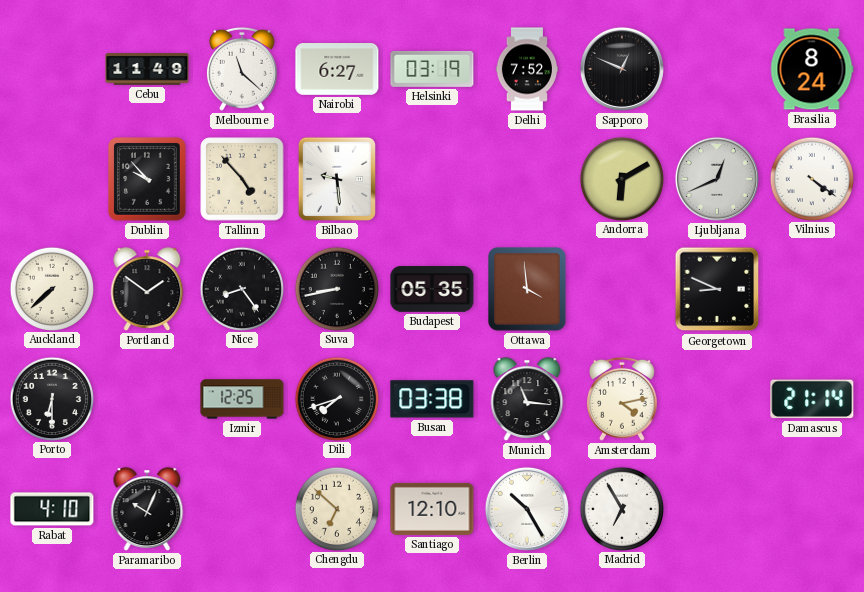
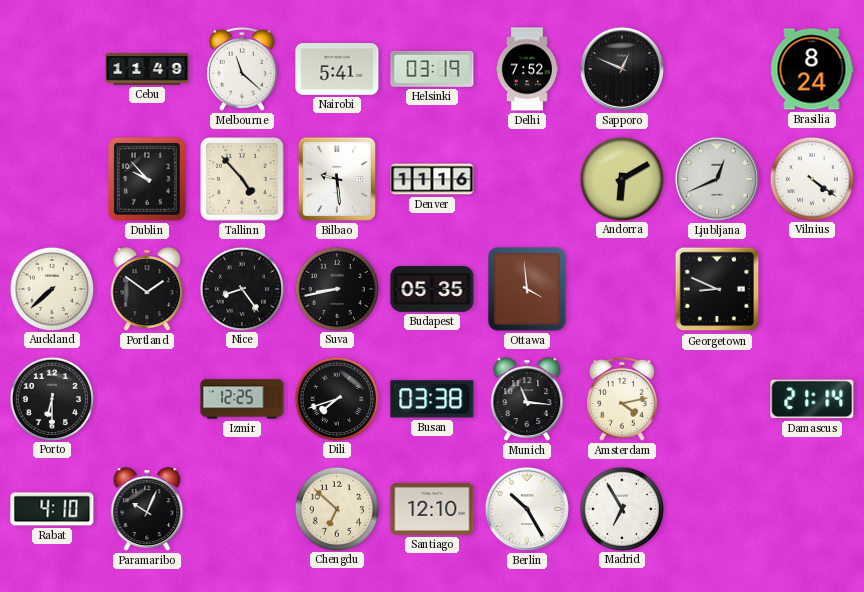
Nairobi: 6:27 -> 5:41 (337, 70)
Denver: none -> 11:16 (432, 179)
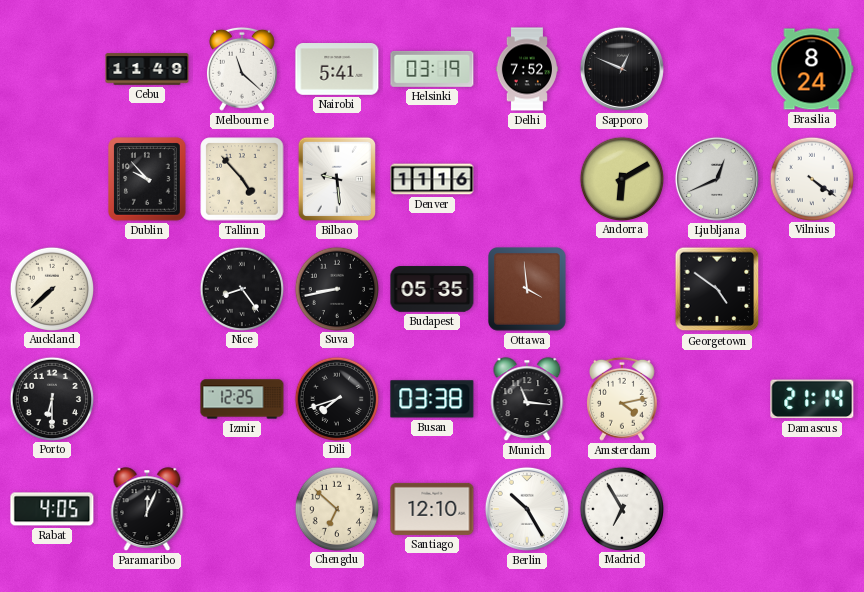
Portland: 1:51 -> none (147, 289)
Georgetown: 8:49 -> 4:51 (717, 289)
Rabat: 4:10 -> 4:05 (52, 509)
Paramaribo: 10:04 -> 12:04 (147, 509)
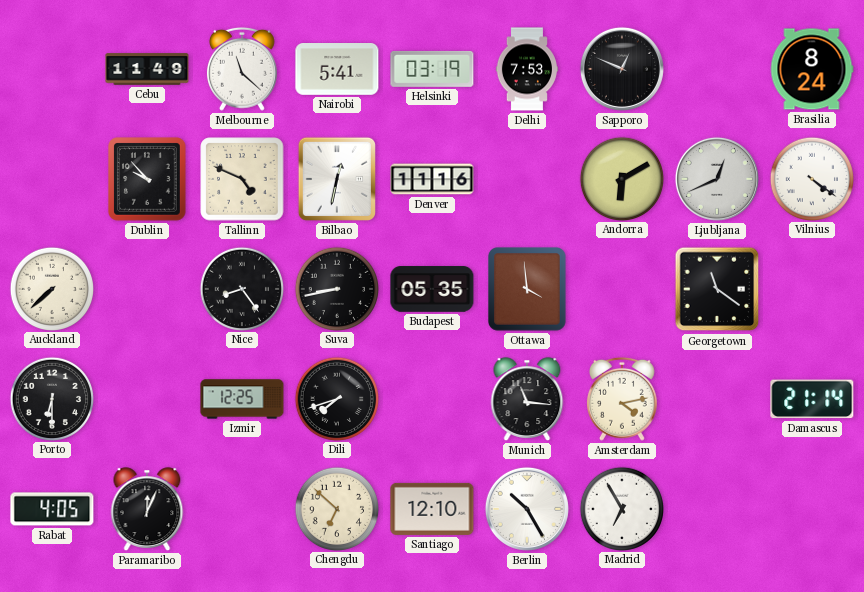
Delhi: 7:52 -> 7:53 (527, 69)
Tallinn: 4:53 -> 4:49 (242, 179)
Bilbao: 9:29 -> 12:32 (337, 179)
Georgetown: 4:51 -> 11:21 (717, 289)
Busan: 03:38 -> none (432, 399)
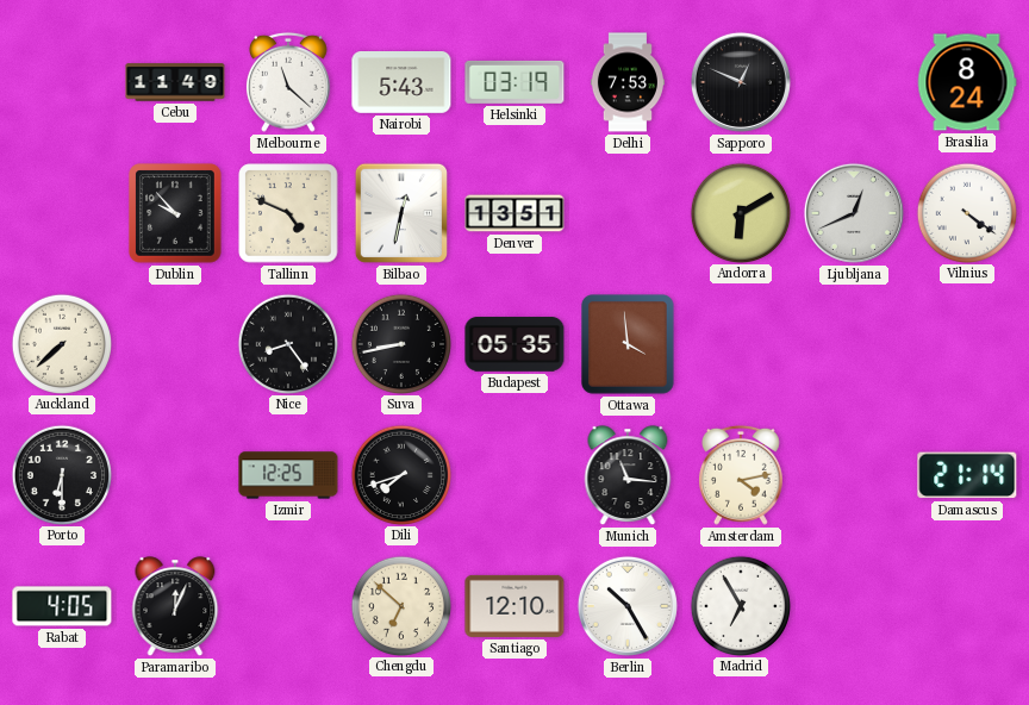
Nairobi: 5:41 -> 5:43 (401, 83)
Denver: 11:16 -> 13:51 (514, 213)
Georgetown: 11:21 -> none (717, 289)
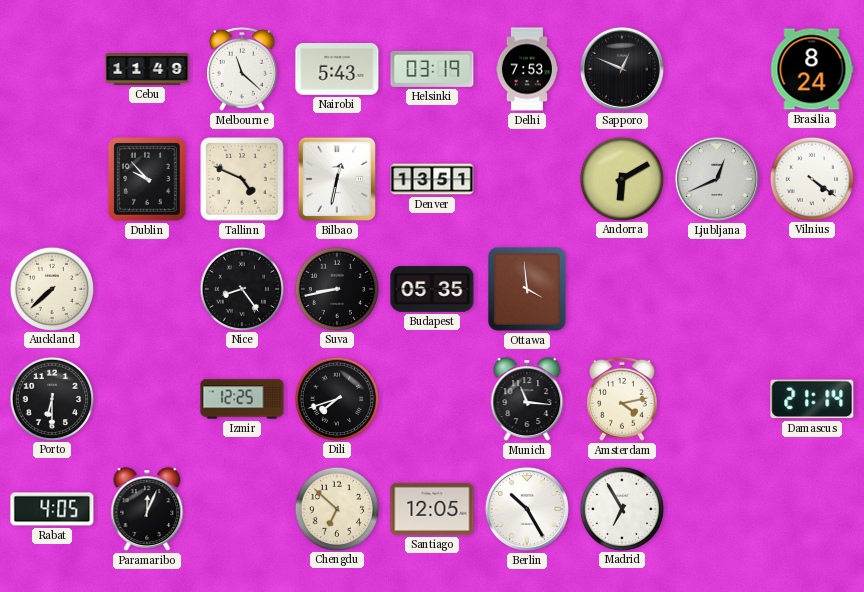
Santiago: 12:10 -> 12:05 (432, 509)
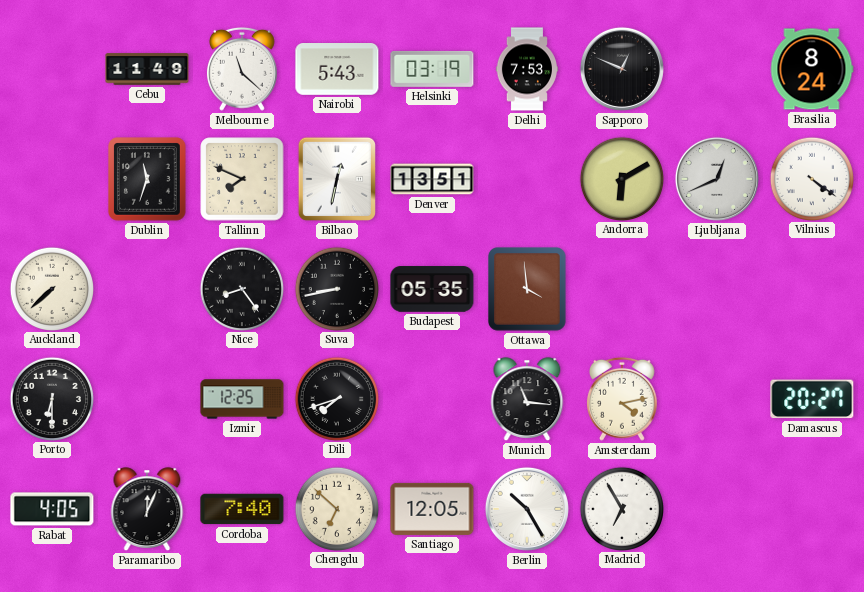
Dublin: 9:53 -> 11:33 (147, 179)
Tallinn: 4:49 -> 7:49 (242, 179)
Damascus: 21:14 -> 20:27 (812, 399)
Cordoba: none -> 7:40 (242, 509)
